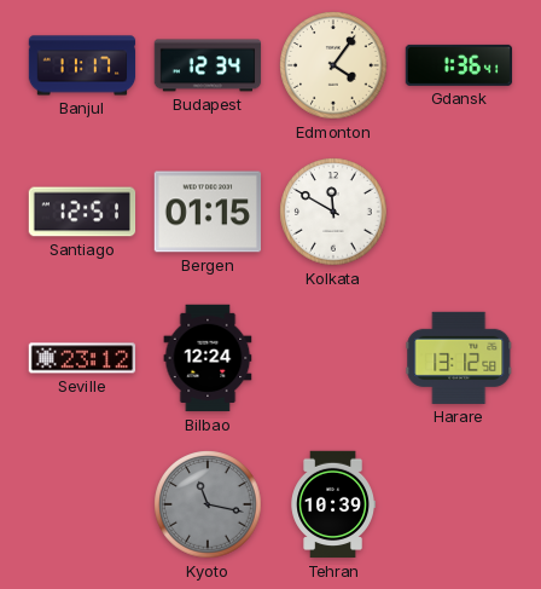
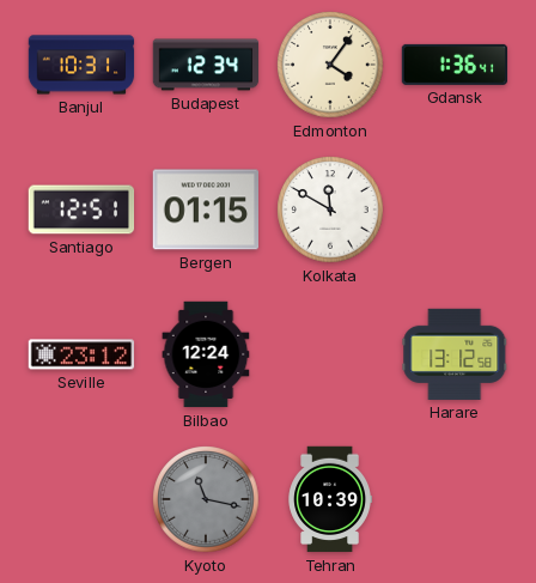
Banjul: 11:17 -> 10:31 (81, 65)
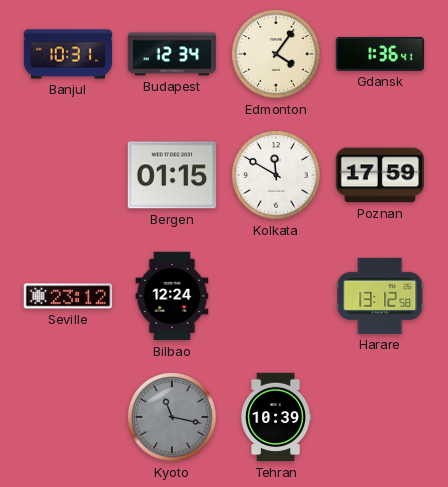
Santiago: 12:51 -> none (81, 209)
Poznan: none -> 17:59 (379, 175)
